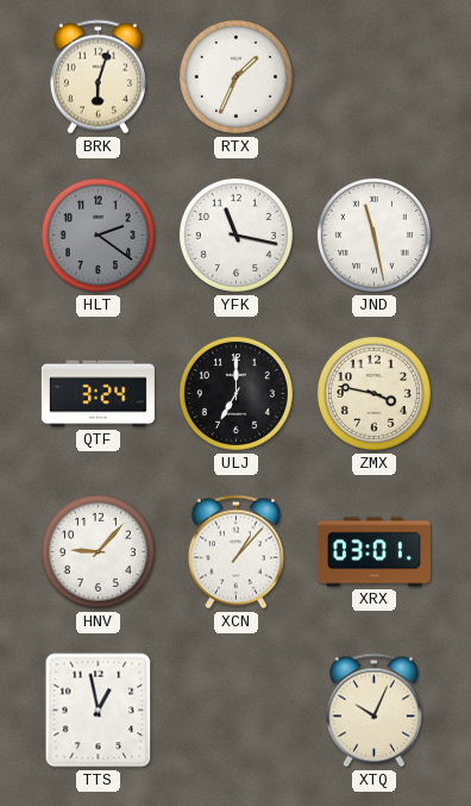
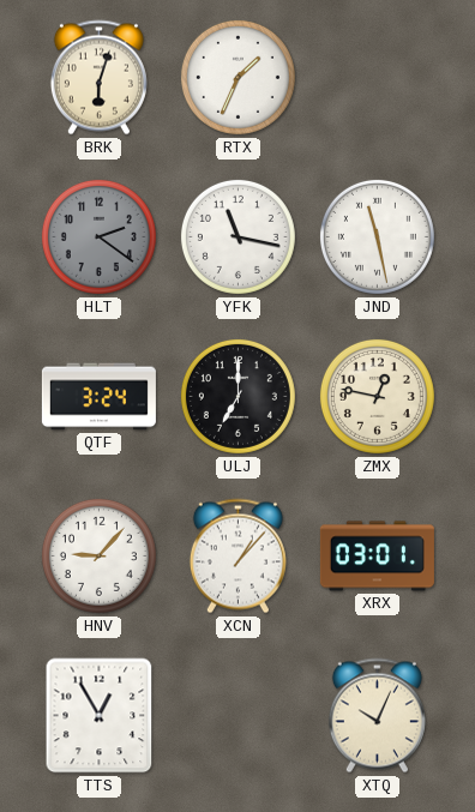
ZMX: 3:47 -> 12:47 (377, 396)
TTS: 12:58 -> 12:55 (100, 716)
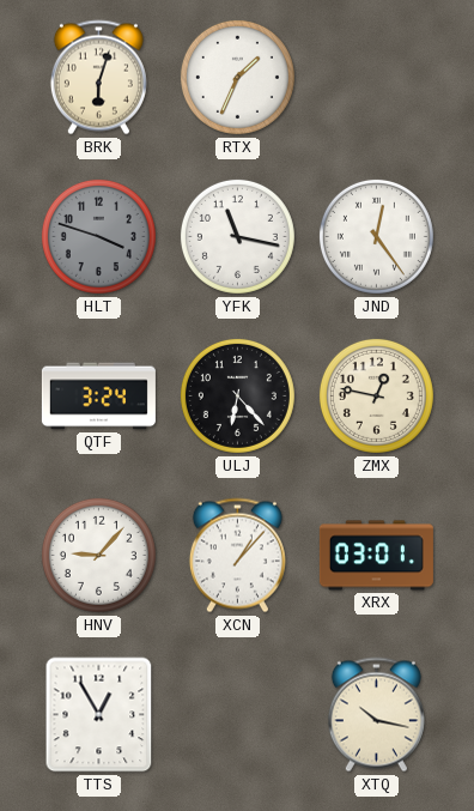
HLT: 2:21 -> 3:48 (98, 236)
JND: 11:28 -> 12:24 (376, 236)
ULJ: 7:00 -> 6:23 (237, 395)
XTQ: 10:04 -> 10:17 (376, 715)
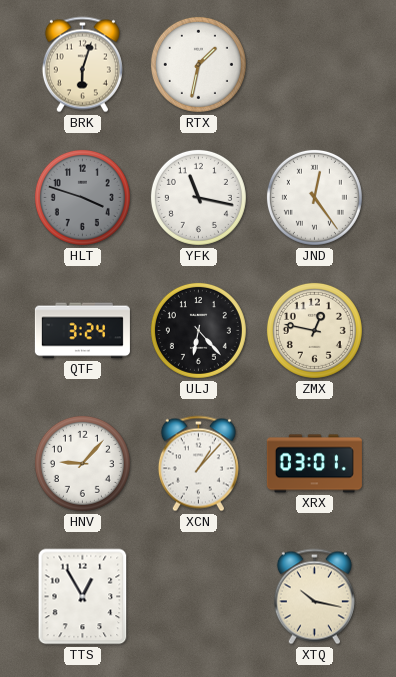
RTX: 1:34 -> 1:32 (198, 64)
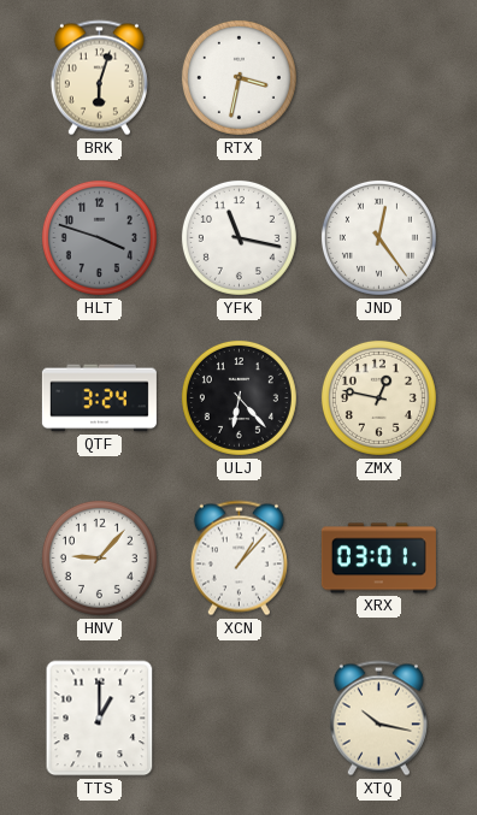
RTX: 1:32 -> 3:32 (238, 77)
TTS: 12:55 -> 1:00 (100, 719)
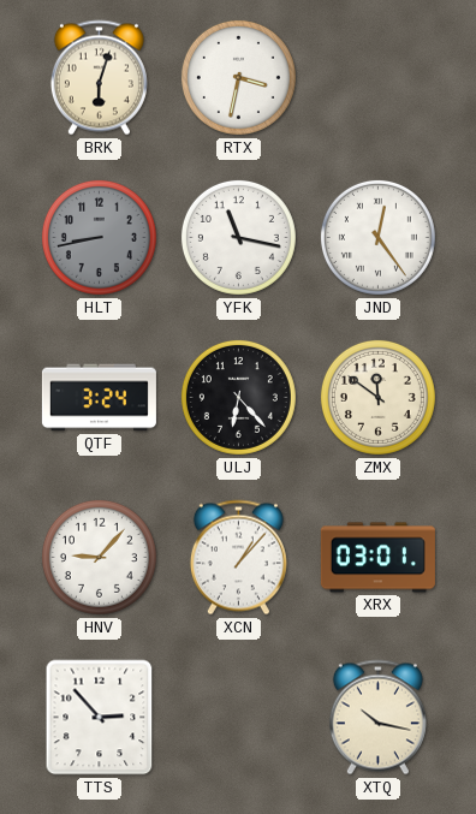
HLT: 3:48 -> 8:43 (99, 237)
ZMX: 12:47 -> 11:51 (377, 397)
TTS: 1:00 -> 2:53 (100, 718)
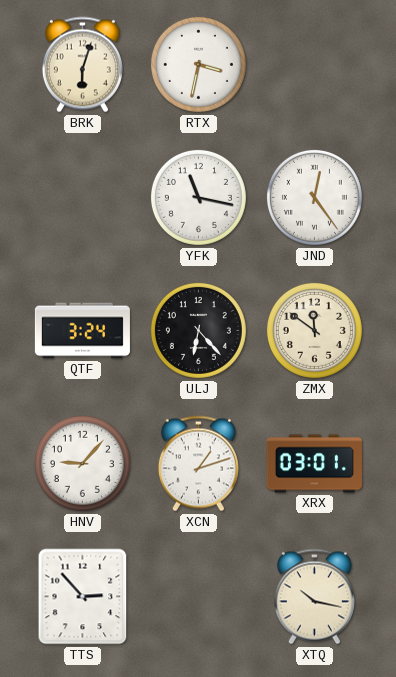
HLT: 8:43 -> none (99, 237)
XCN: 1:07 -> 1:12 (198, 464)
